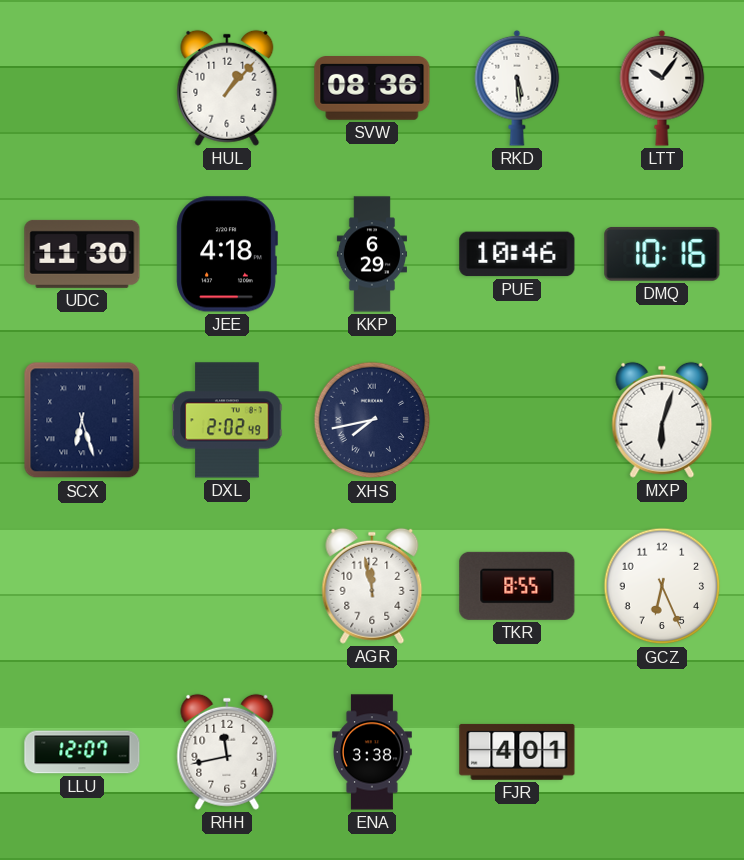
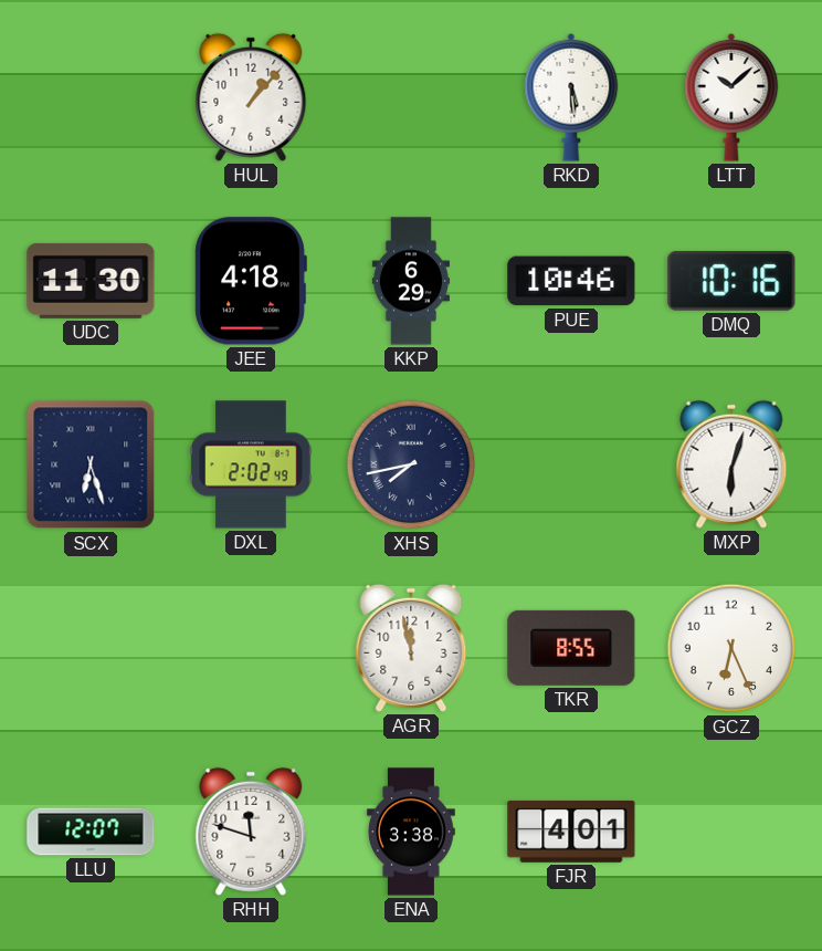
SVW: 08:36 -> none (372, 89)
LTT: 10:06 -> 10:08 (731, 97)
RHH: 11:43 -> 11:48 (251, 832)
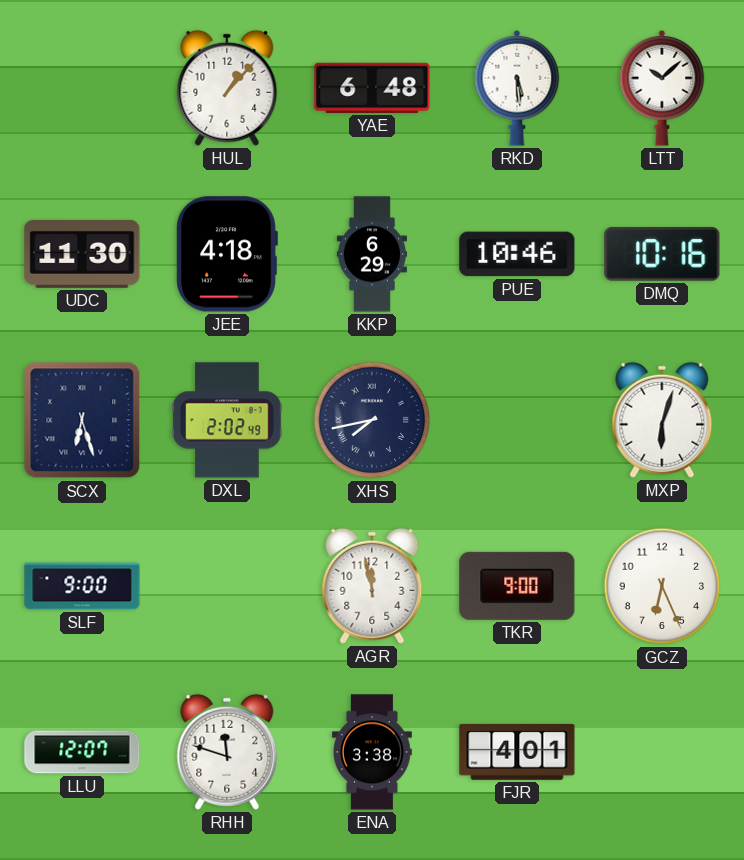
YAE: none -> 6:48 (372, 88)
SLF: none -> 9:00 (82, 586)
TKR: 8:55 -> 9:00 (517, 586)
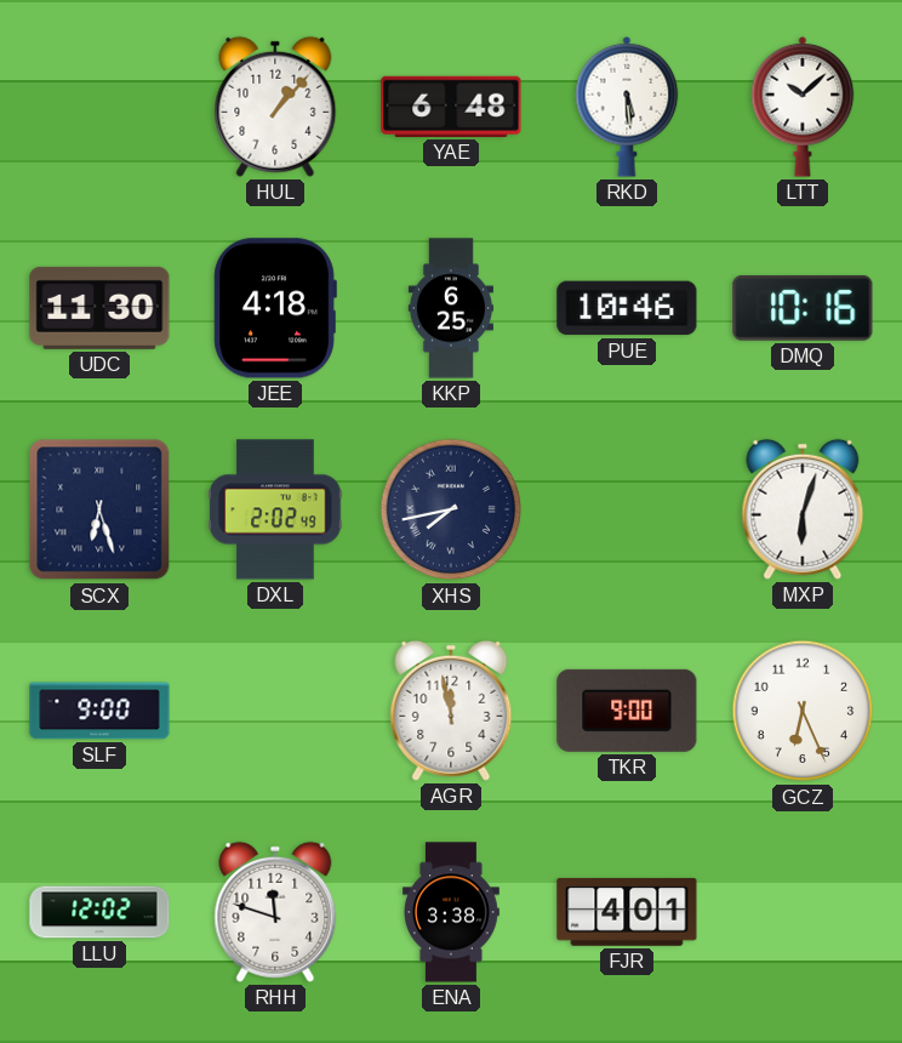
KKP: 6:29 -> 6:25 (451, 308)
LLU: 12:07 -> 12:02 (99, 912)
